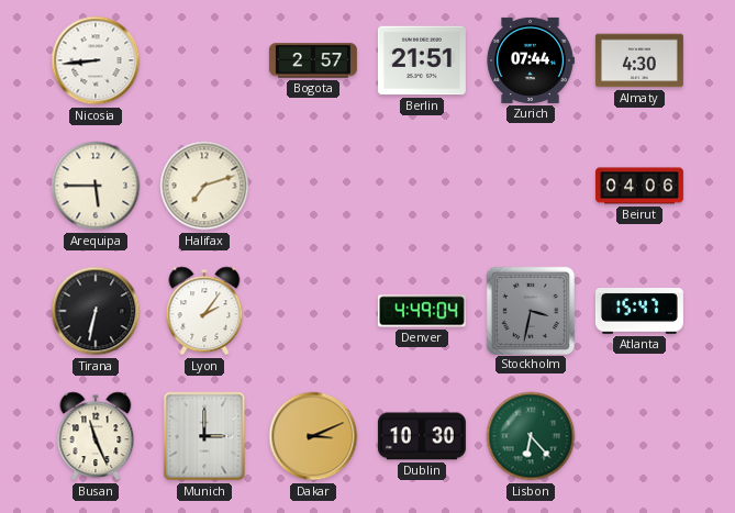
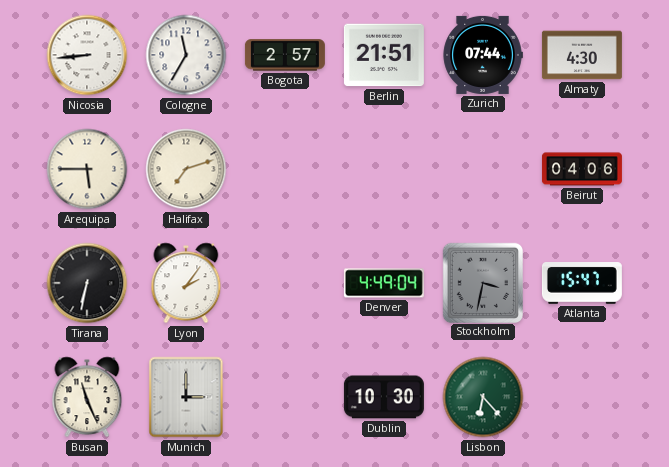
Cologne: none -> 11:35 (186, 55)
Dakar: 3:11 -> none (313, 436)
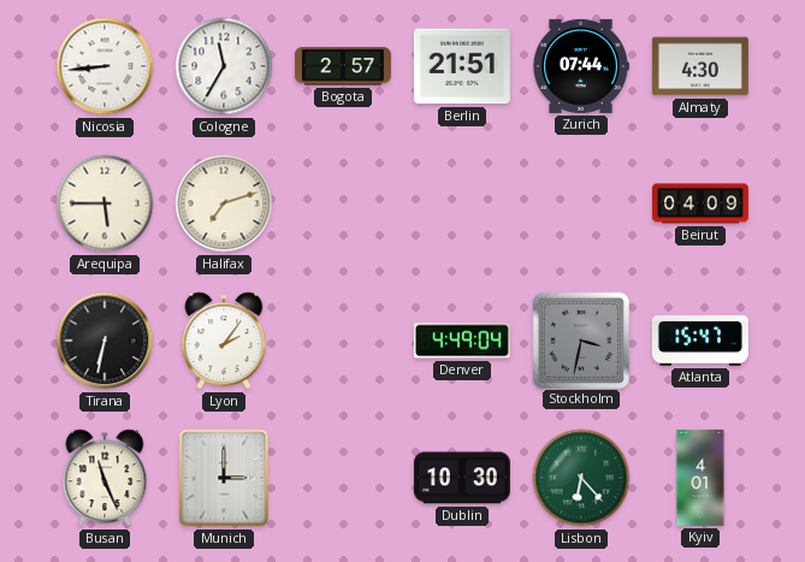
Beirut: 04:06 -> 04:09 (700, 203)
Kyiv: none -> 4:01 (700, 478)
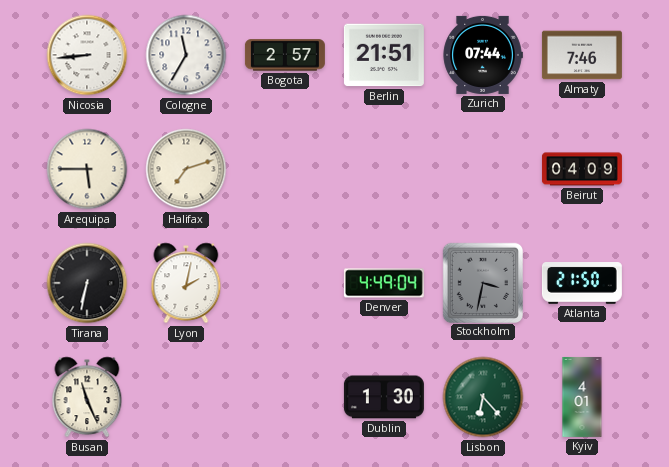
Almaty: 4:30 -> 7:46 (582, 55)
Lyon: 2:06 -> 2:02 (186, 283)
Atlanta: 15:47 -> 21:50 (582, 284)
Munich: 3:00 -> none (224, 478)
Dublin: 10:30 -> 1:30 (384, 397)
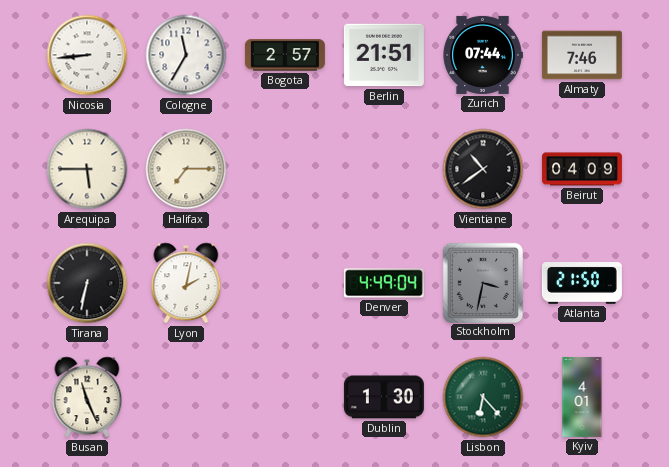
Halifax: 7:12 -> 7:15 (186, 169)
Vientiane: none -> 10:39 (483, 169)
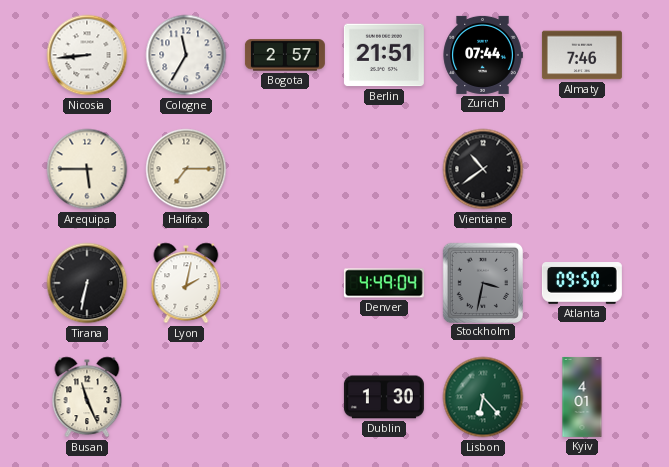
Beirut: 04:09 -> none (582, 169)
Atlanta: 21:50 -> 09:50 (582, 284)
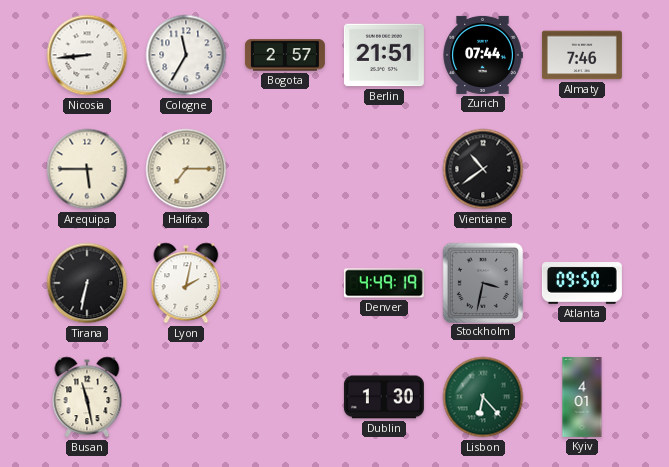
Denver: 4:49:04 -> 4:49:19 (384, 283)
Busan: 11:26 -> 11:28 (87, 397)
